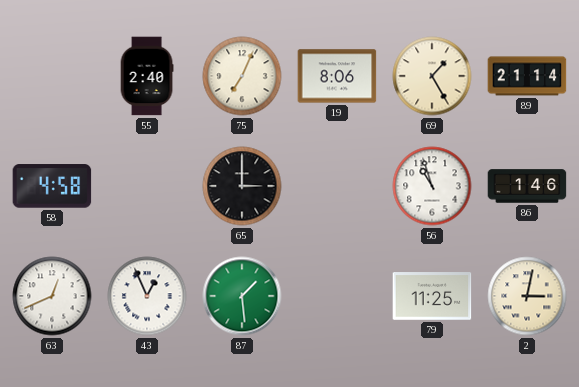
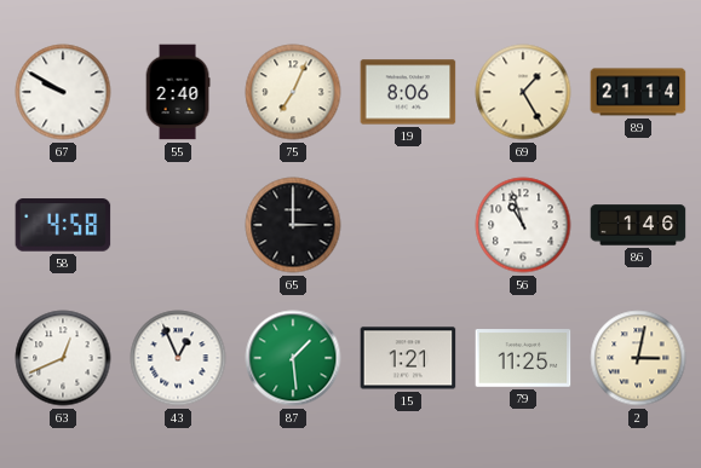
67: none -> 9:50 (63, 92)
15: none -> 1:21 (408, 358)
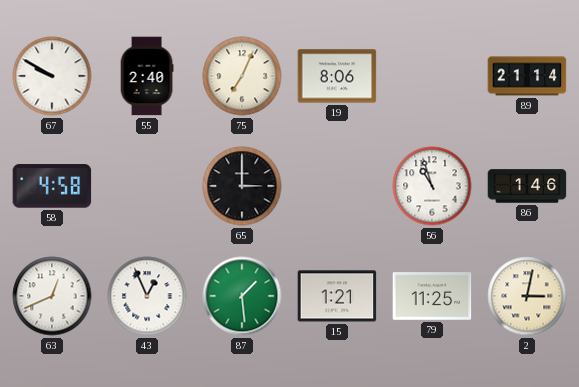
69: 1:25 -> none (523, 92)
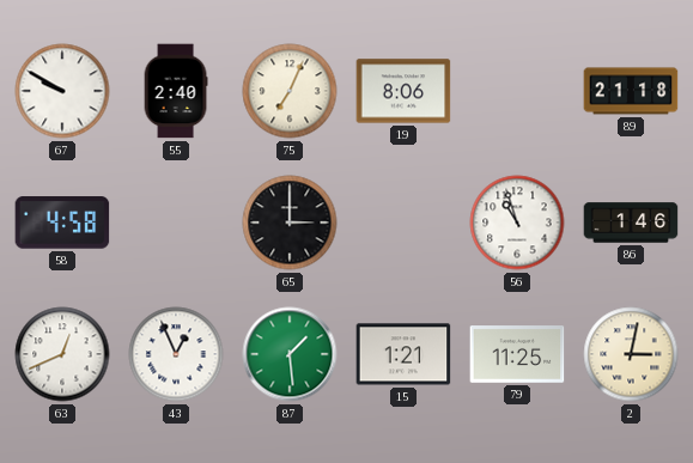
89: 21:14 -> 21:18 (631, 91)
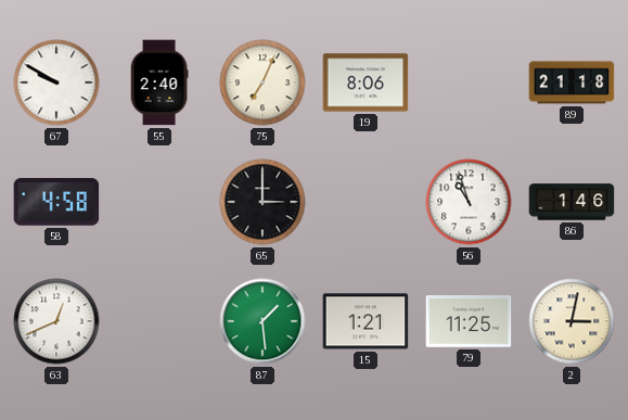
43: 12:56 -> none (176, 354)
